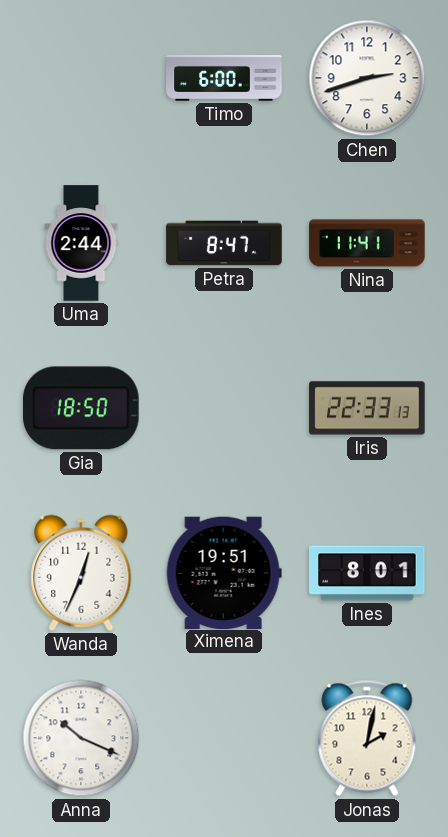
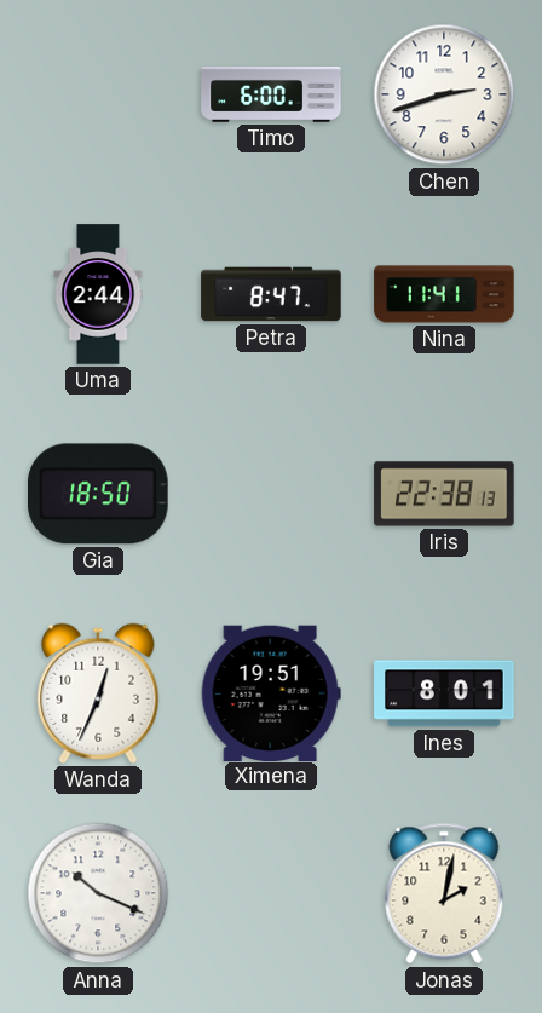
Iris: 22:33 -> 22:38 (444, 494)
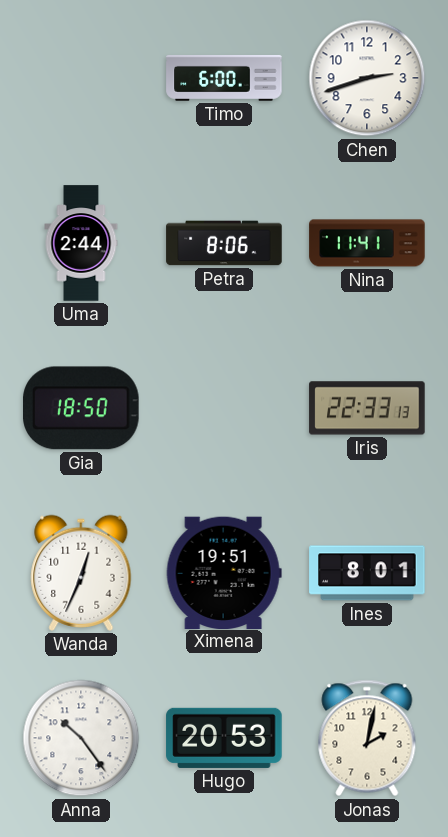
Petra: 8:47 -> 8:06 (224, 243)
Iris: 22:38 -> 22:33 (367, 408)
Anna: 10:19 -> 10:24 (81, 738)
Hugo: none -> 20:53 (224, 738)
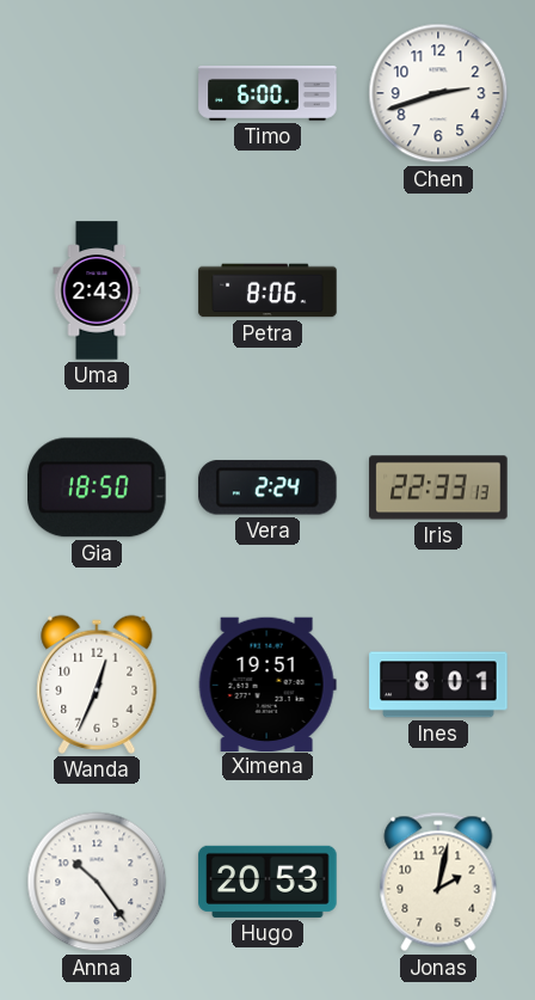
Uma: 2:44 -> 2:43 (97, 290)
Nina: 11:41 -> none (367, 243)
Vera: none -> 2:24 (269, 487)
